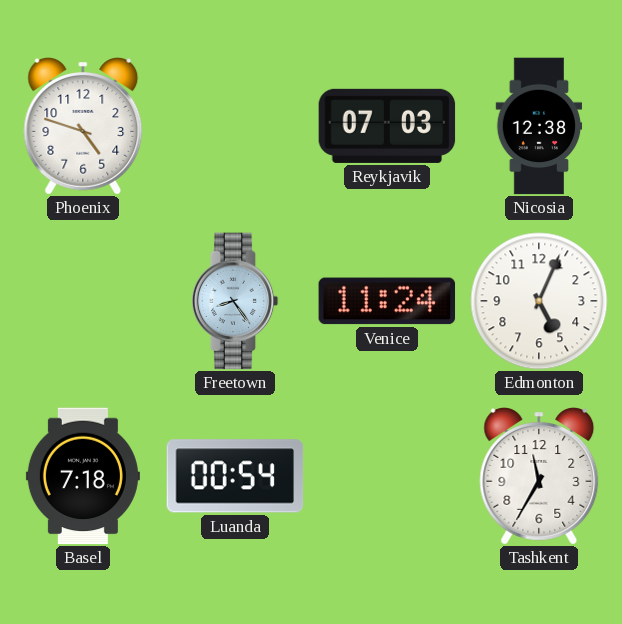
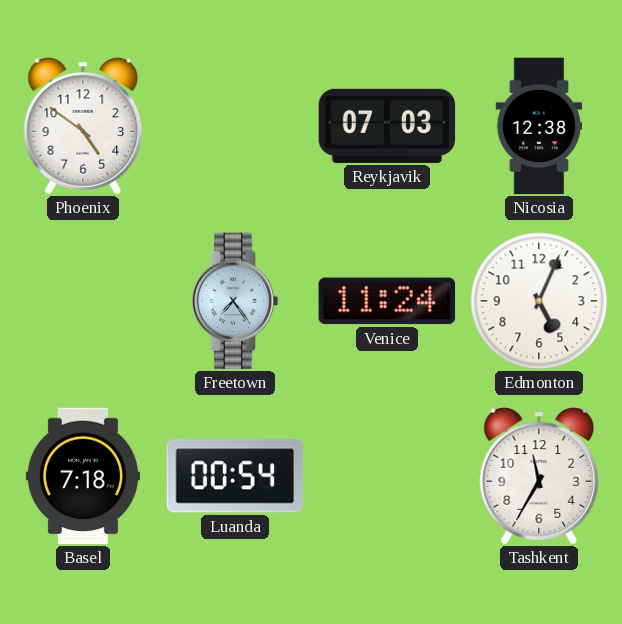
Phoenix: 4:48 -> 4:51 (83, 126)
Freetown: 8:24 -> 7:24 (235, 301)
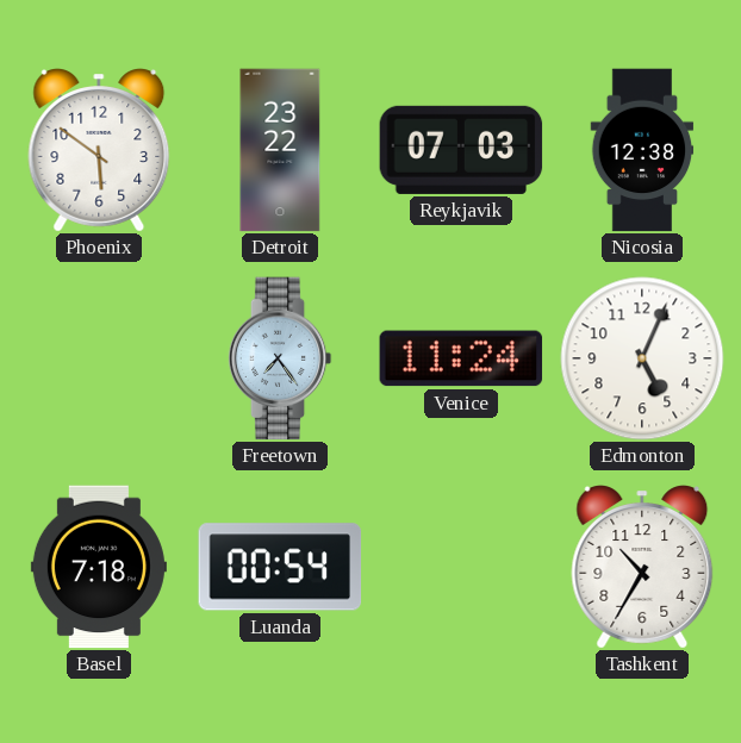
Phoenix: 4:51 -> 5:51 (99, 150)
Detroit: none -> 23:22 (280, 150)
Tashkent: 11:35 -> 10:35 (642, 567)
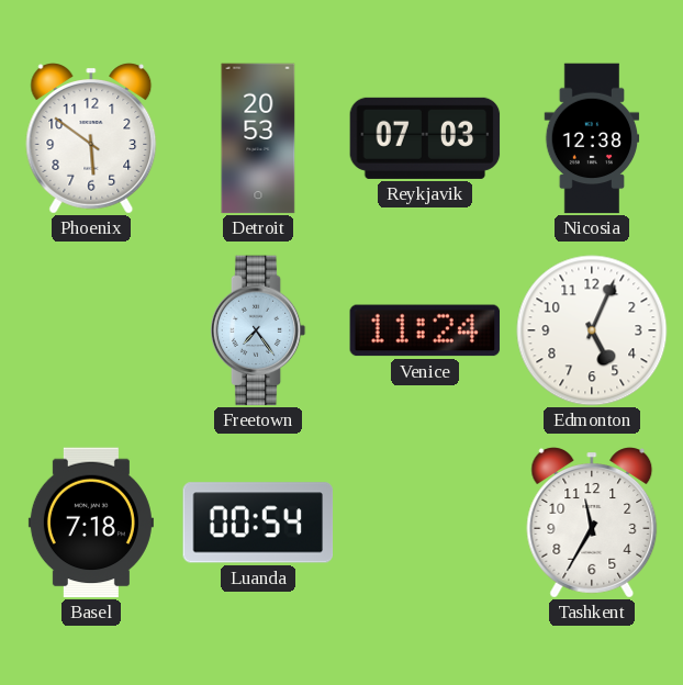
Detroit: 23:22 -> 20:53 (258, 138)
Tashkent: 10:35 -> 11:35 (592, 523)
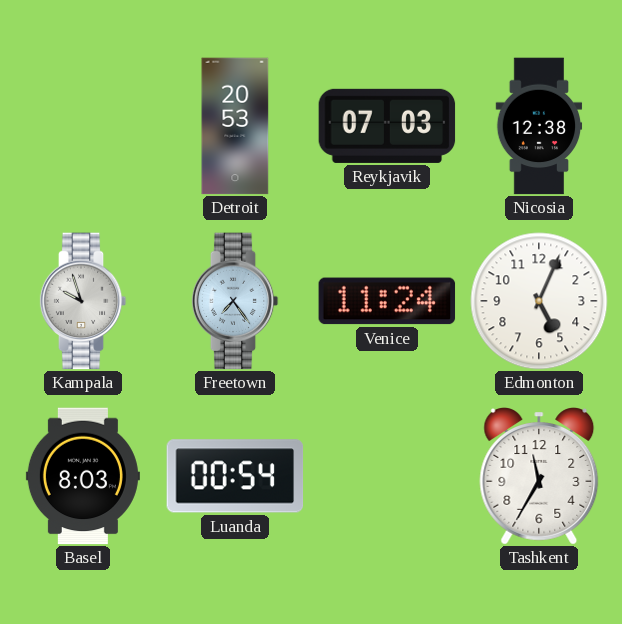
Phoenix: 5:51 -> none (91, 138)
Kampala: none -> 9:57 (83, 301)
Basel: 7:18 -> 8:03 (83, 476)
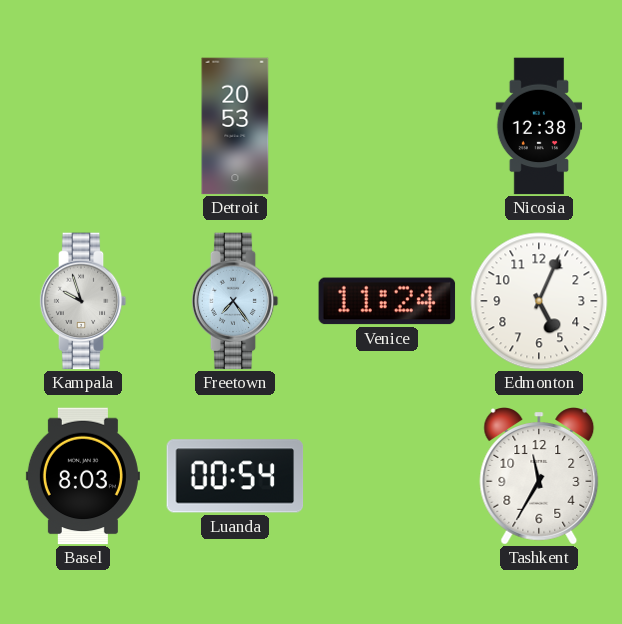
Reykjavik: 07:03 -> none (387, 126)
